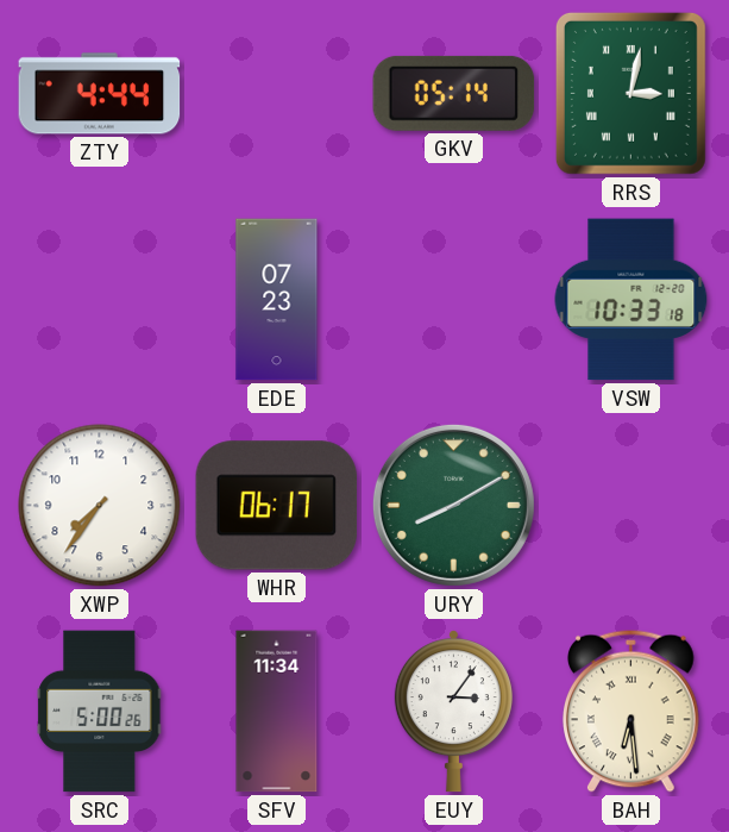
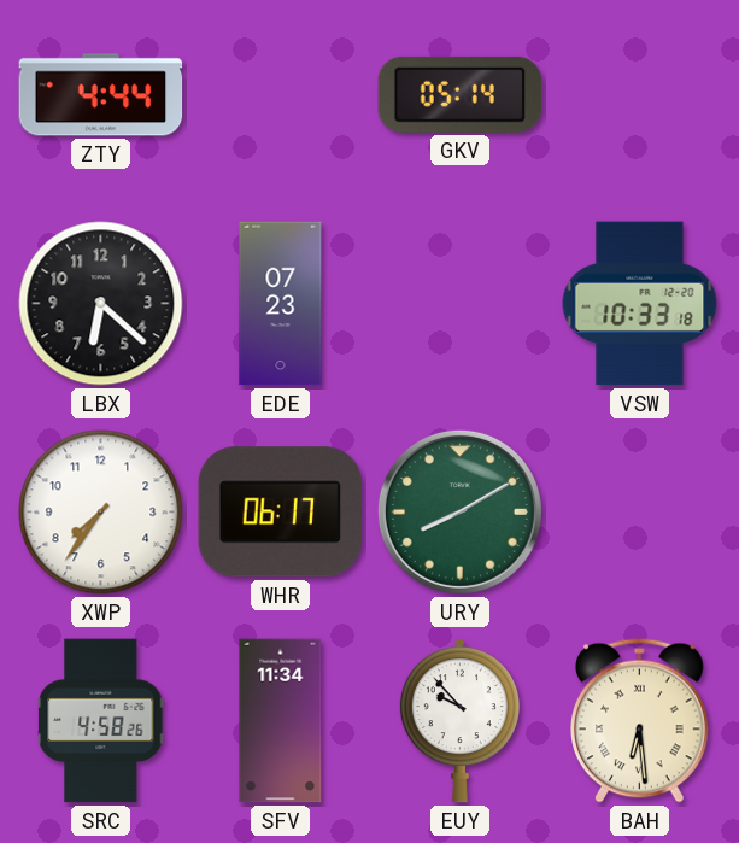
RRS: 3:02 -> none (630, 93)
LBX: none -> 6:22 (101, 304)
SRC: 5:00 -> 4:58 (101, 721)
EUY: 3:06 -> 9:53 (459, 721)
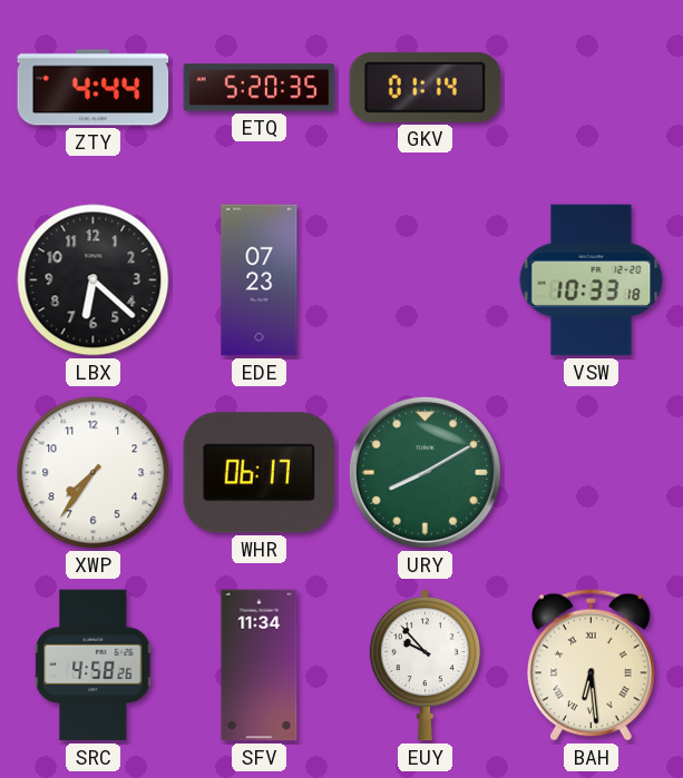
ETQ: none -> 5:20 (260, 88)
GKV: 05:14 -> 01:14 (426, 87)
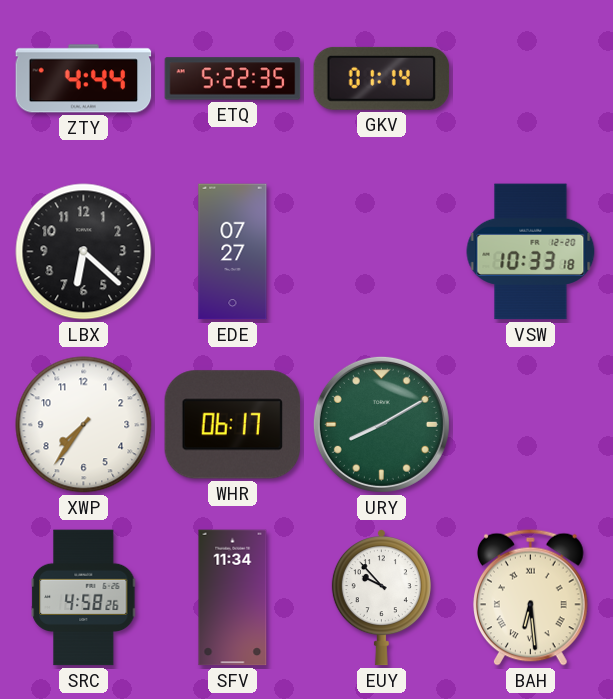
ETQ: 5:20 -> 5:22 (233, 79)
EDE: 07:23 -> 07:27 (233, 252)
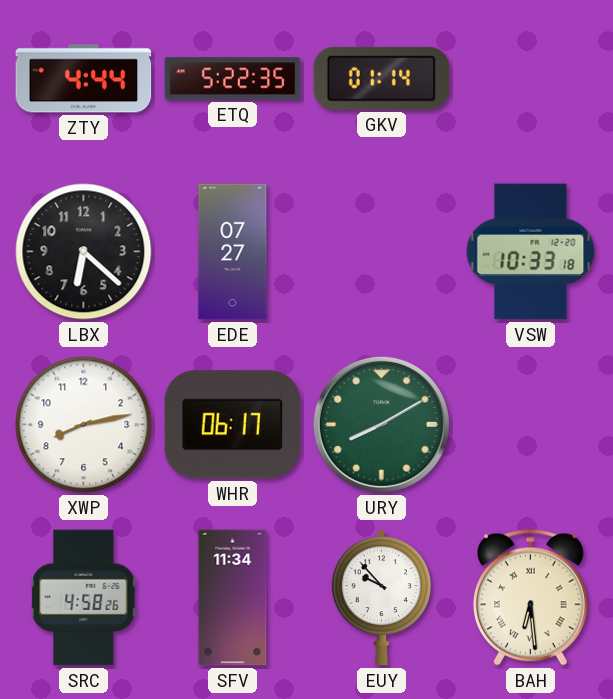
XWP: 7:36 -> 8:13 (84, 425)
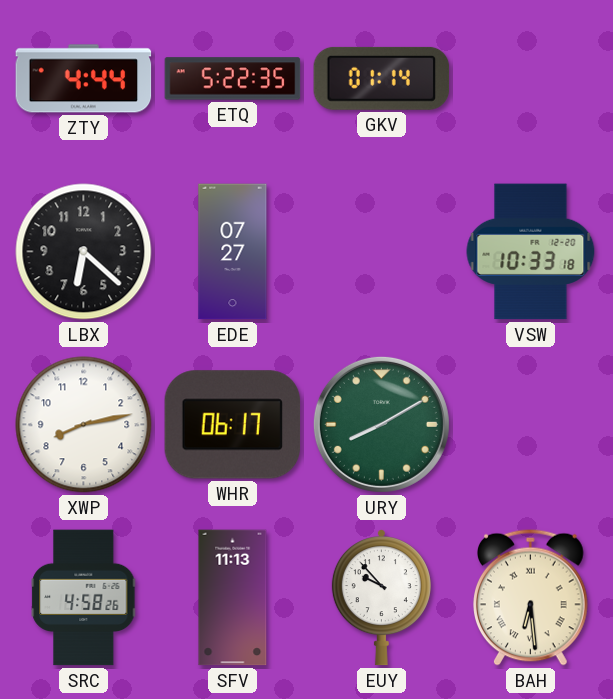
SFV: 11:34 -> 11:13 (233, 598)
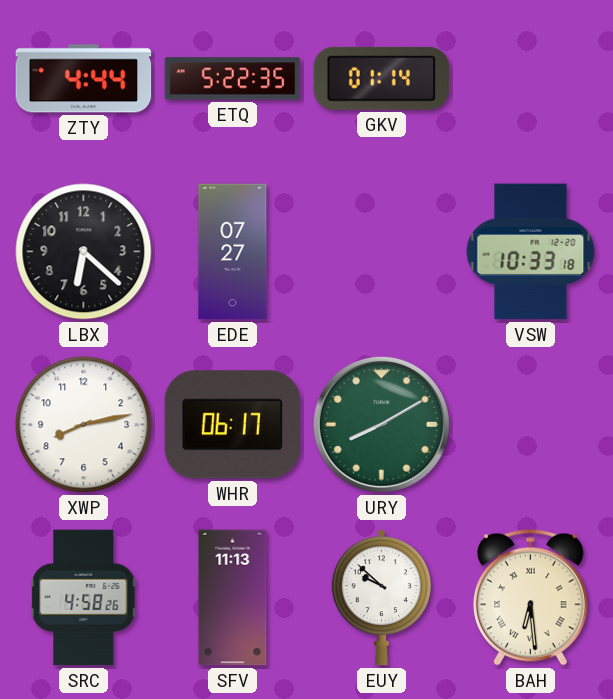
EUY: 9:53 -> 9:52 (381, 598)
